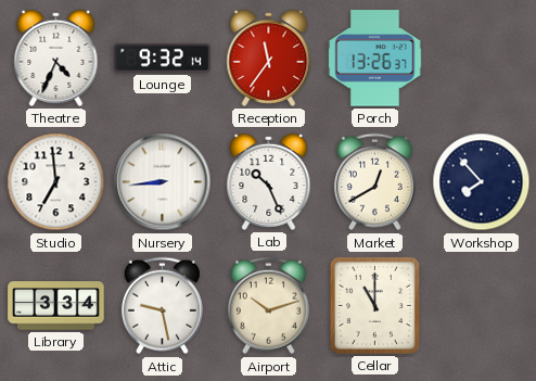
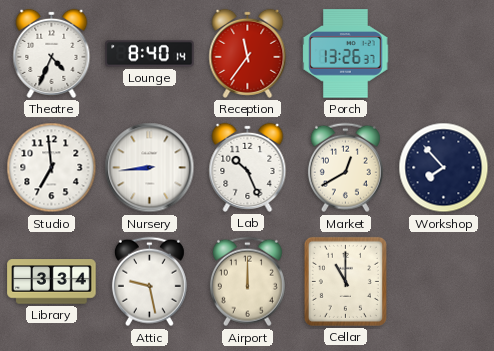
Lounge: 9:32 -> 8:40 (150, 54)
Airport: 10:12 -> 12:00 (247, 282)
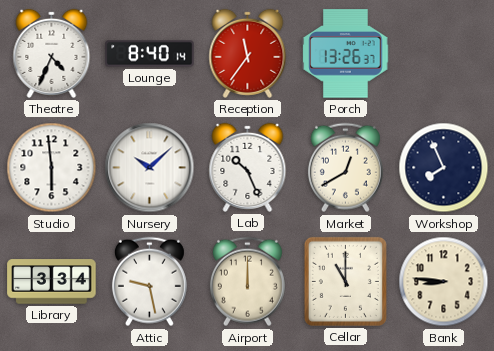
Studio: 6:59 -> 5:59 (52, 168)
Nursery: 8:44 -> 10:08 (150, 168)
Workshop: 7:53 -> 7:56 (444, 168)
Bank: none -> 8:46 (444, 282)
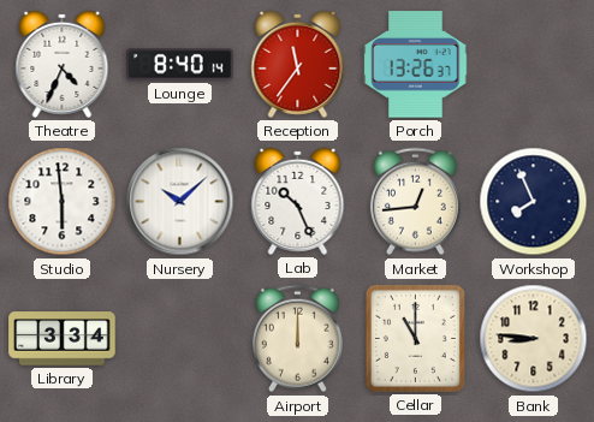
Market: 12:40 -> 12:44 (415, 202)
Attic: 9:28 -> none (149, 282)
